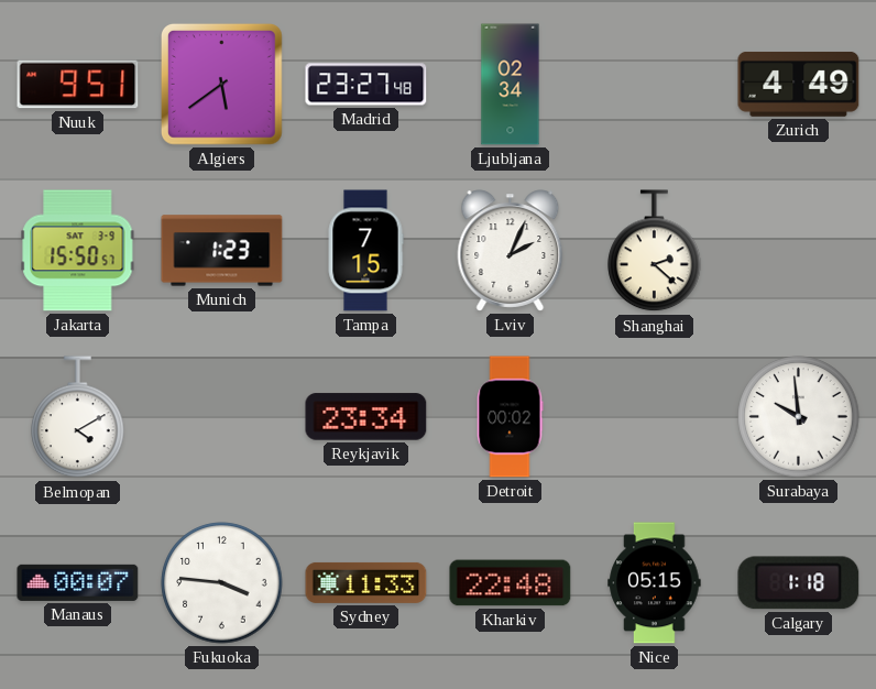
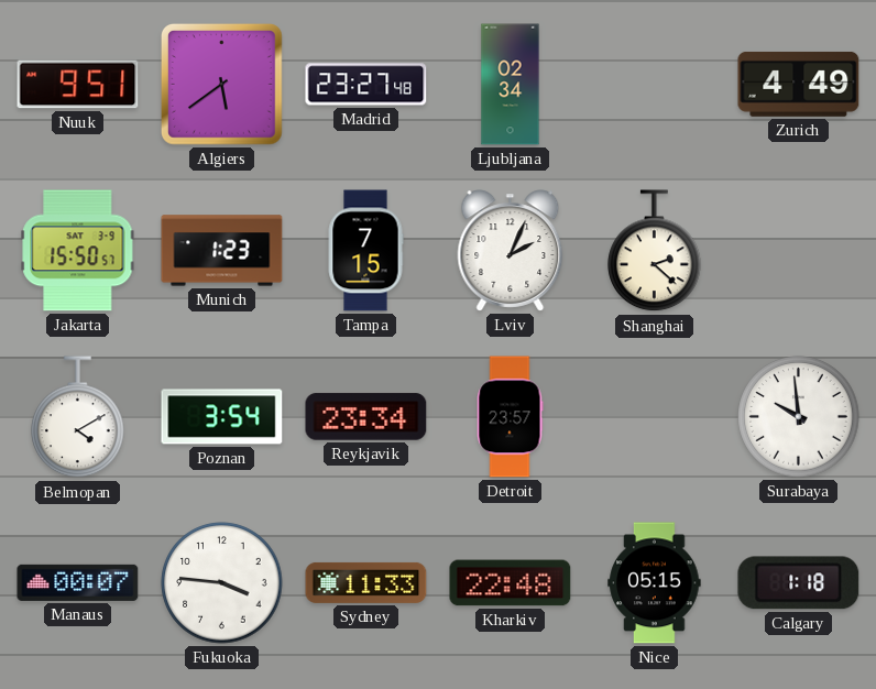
Poznan: none -> 3:54 (222, 417)
Detroit: 00:02 -> 23:57 (510, 417)
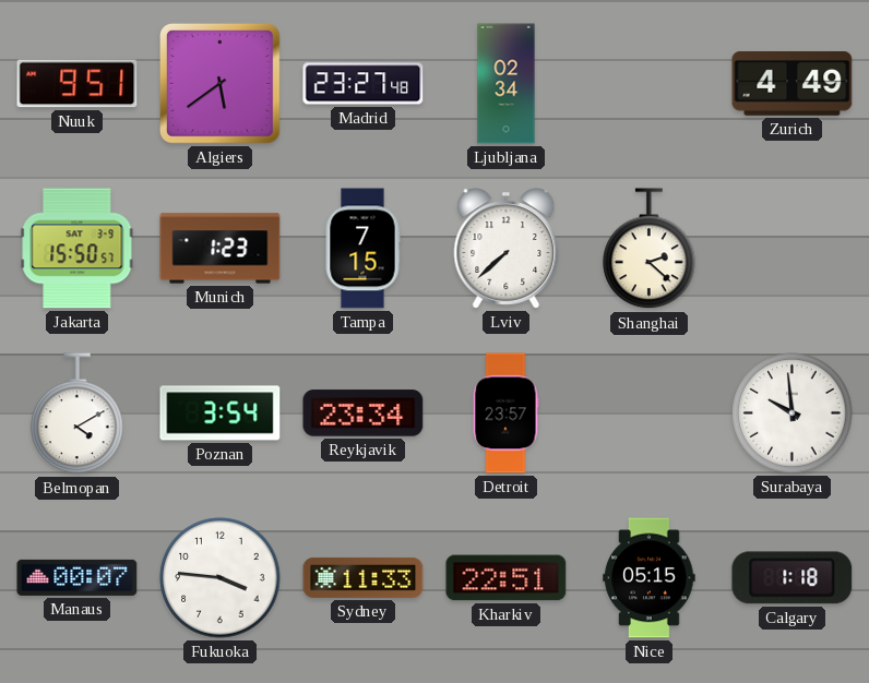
Lviv: 2:04 -> 7:38 (507, 249)
Kharkiv: 22:48 -> 22:51 (507, 578)
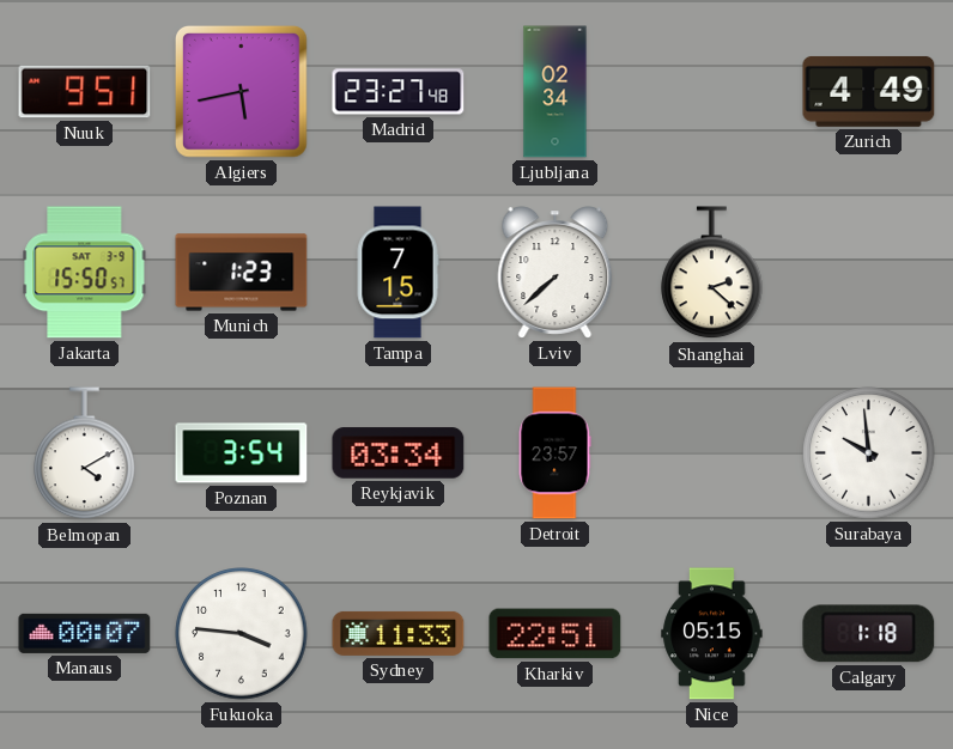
Algiers: 5:39 -> 5:43 (242, 92)
Reykjavik: 23:34 -> 03:34 (399, 453)
